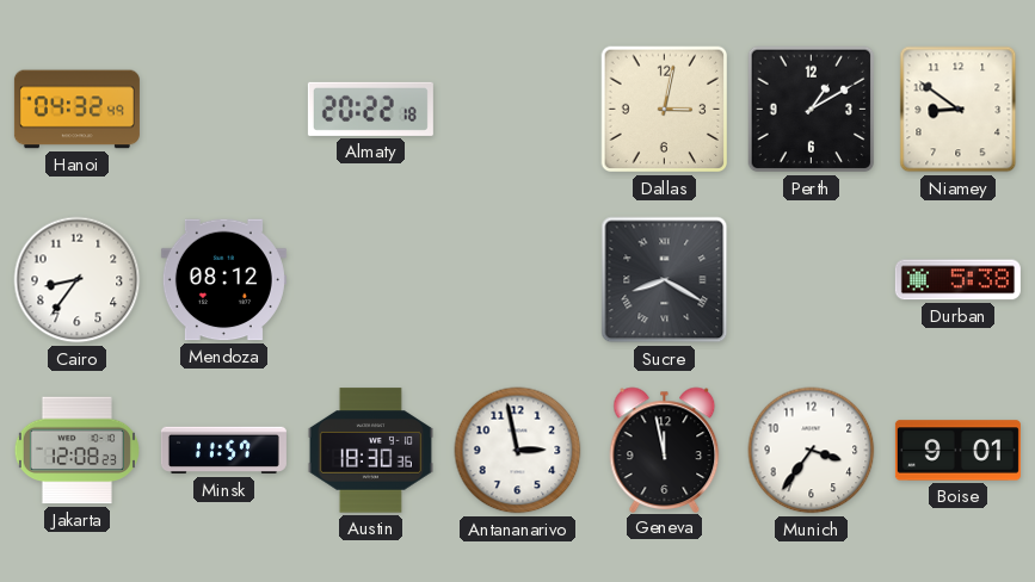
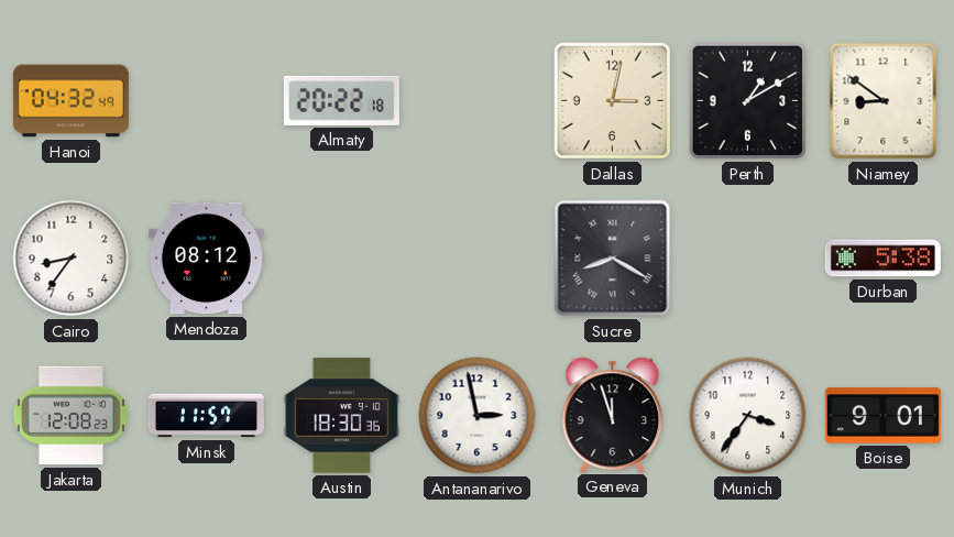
Geneva: 11:58 -> 11:57 (613, 415)
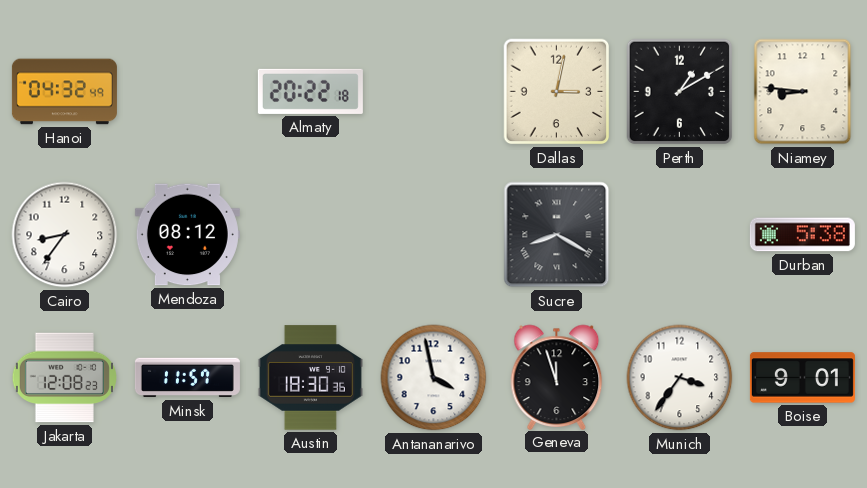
Niamey: 8:51 -> 8:46 (803, 92)
Antananarivo: 2:58 -> 3:58 (434, 378)
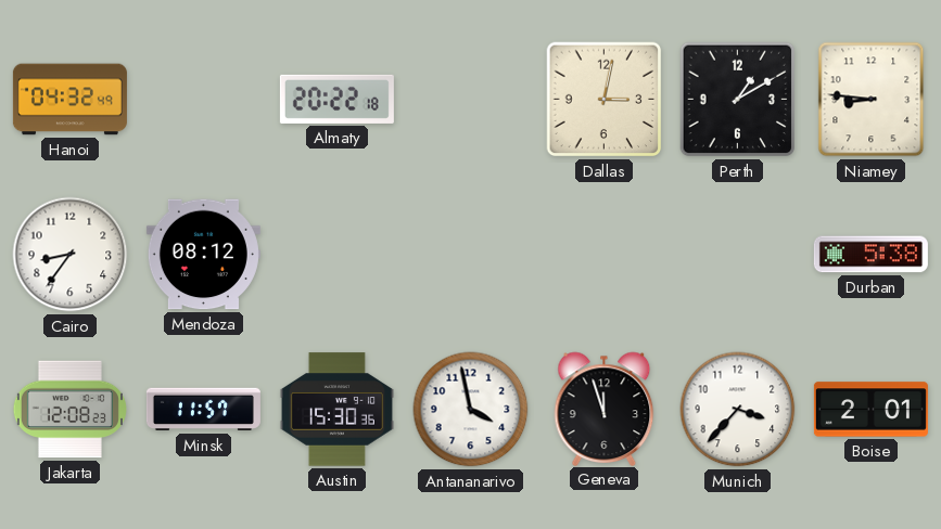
Sucre: 8:20 -> none (557, 235)
Austin: 18:30 -> 15:30 (336, 410)
Munich: 3:36 -> 3:37 (738, 410)
Boise: 9:01 -> 2:01 (870, 410)
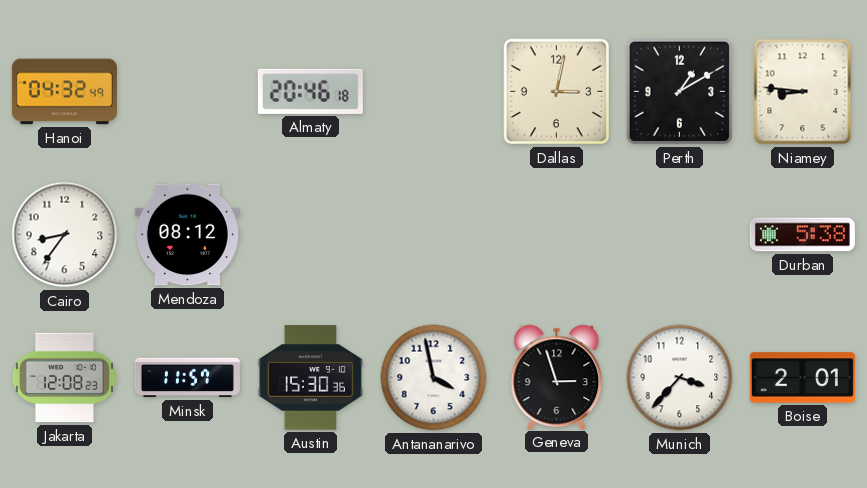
Almaty: 20:22 -> 20:46 (310, 91)
Geneva: 11:57 -> 2:57 (557, 377)
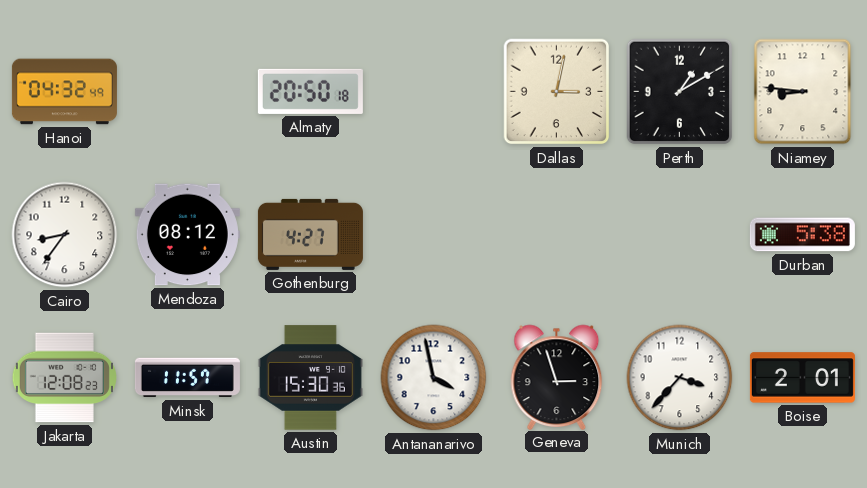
Almaty: 20:46 -> 20:50 (310, 91)
Gothenburg: none -> 4:27 (310, 234)
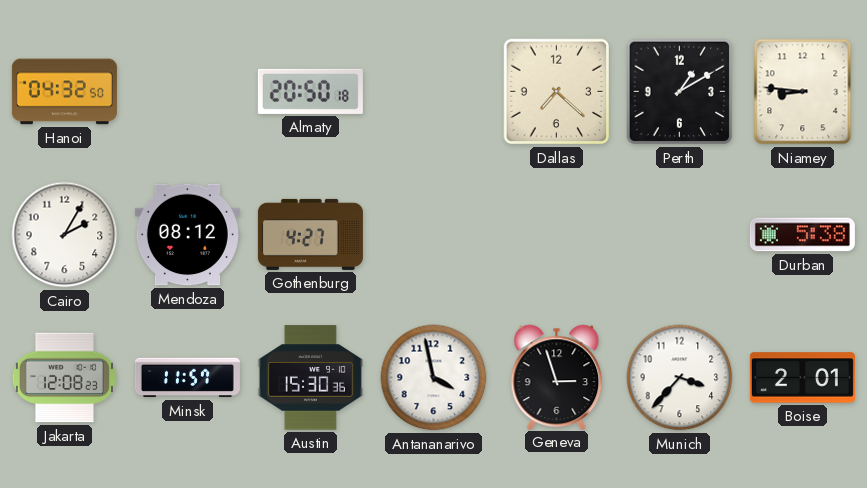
Hanoi: 04:32:49 -> 04:32:50 (64, 92)
Dallas: 3:02 -> 7:22 (557, 92)
Cairo: 8:36 -> 2:05 (65, 235)
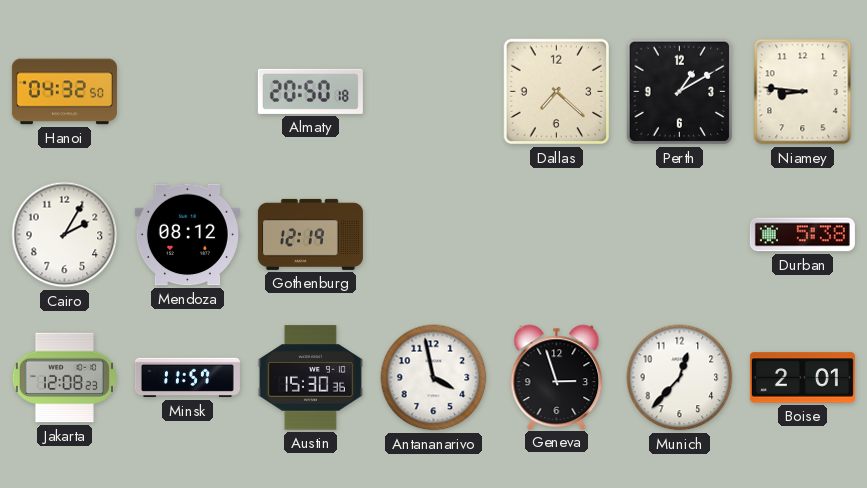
Gothenburg: 4:27 -> 12:19 (310, 234)
Munich: 3:37 -> 12:37 (680, 378)
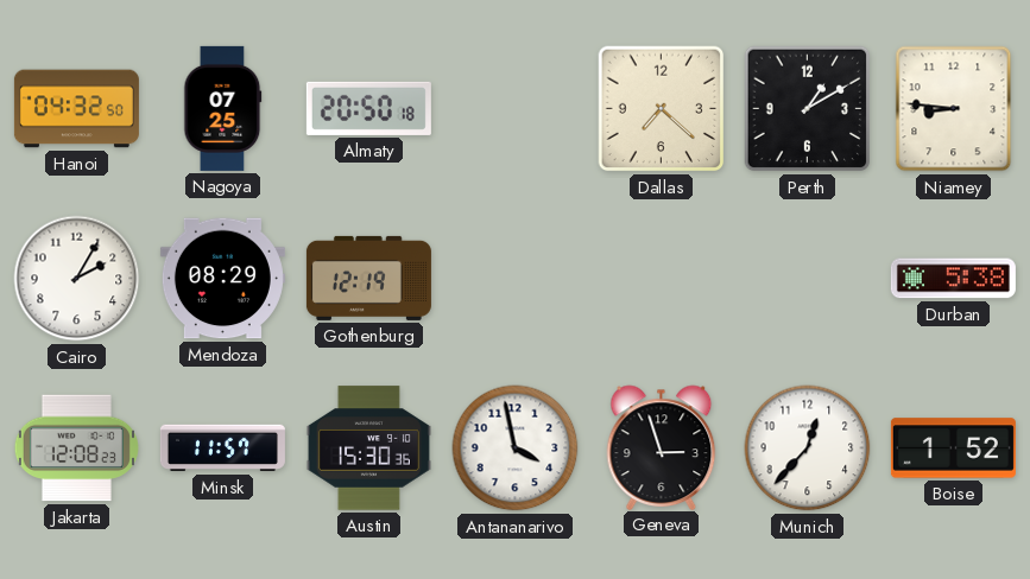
Nagoya: none -> 07:25 (223, 108)
Mendoza: 08:12 -> 08:29 (222, 279)
Boise: 2:01 -> 1:52 (953, 448)
